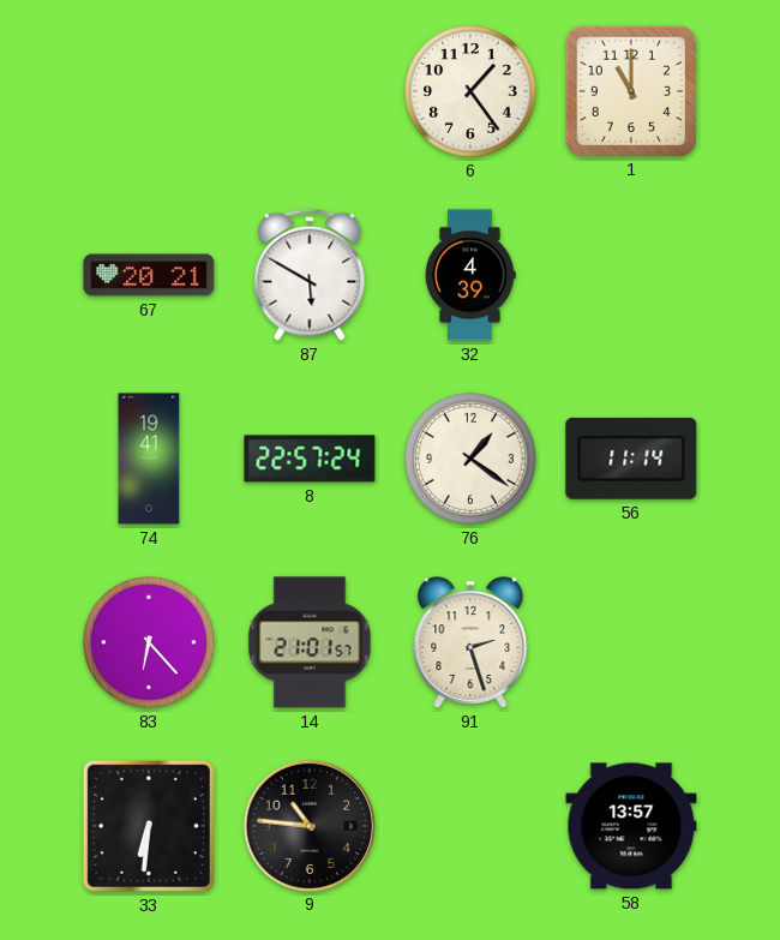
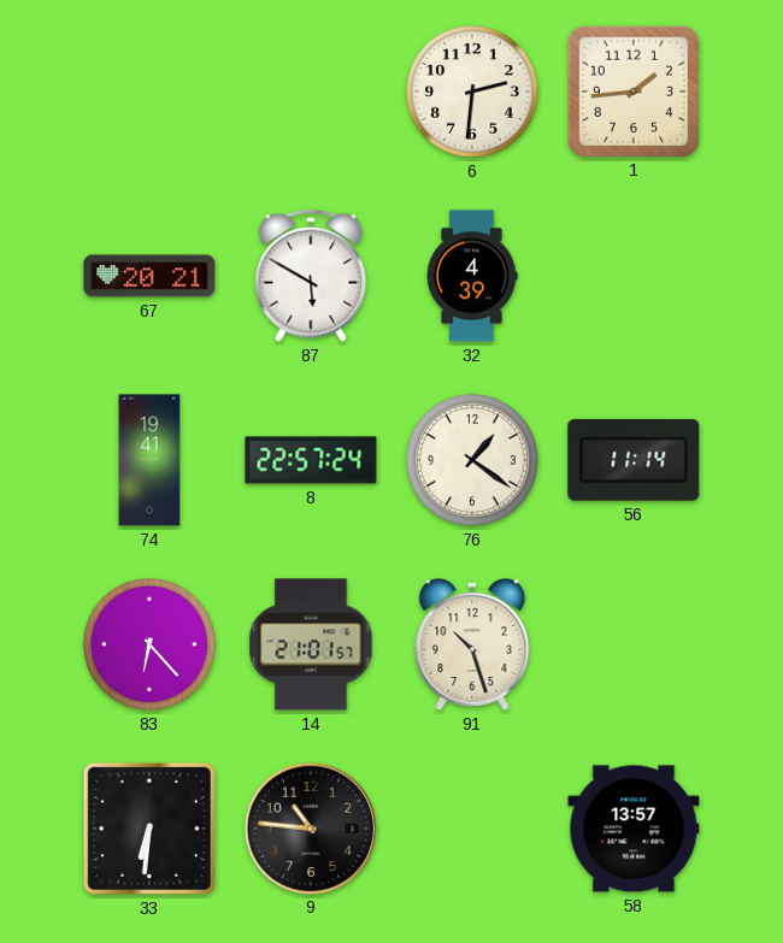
6: 1:24 -> 2:31 (473, 93)
1: 11:00 -> 1:44 (632, 90)
91: 2:27 -> 10:27 (472, 644)
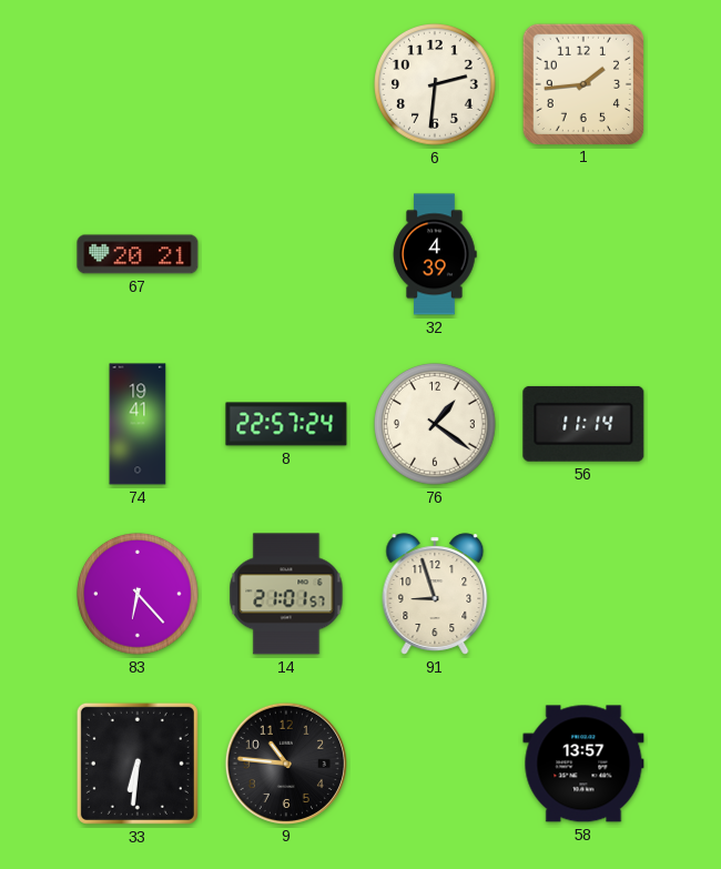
87: 5:50 -> none (311, 276)
91: 10:27 -> 8:57 (435, 594)
